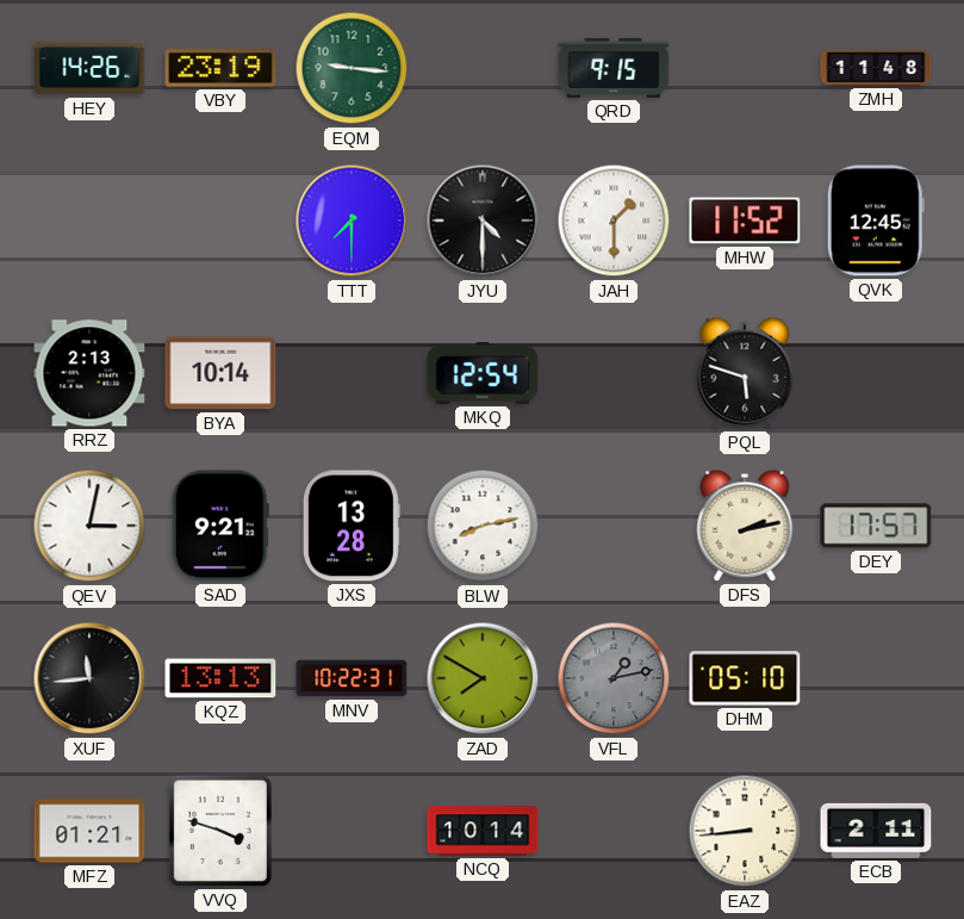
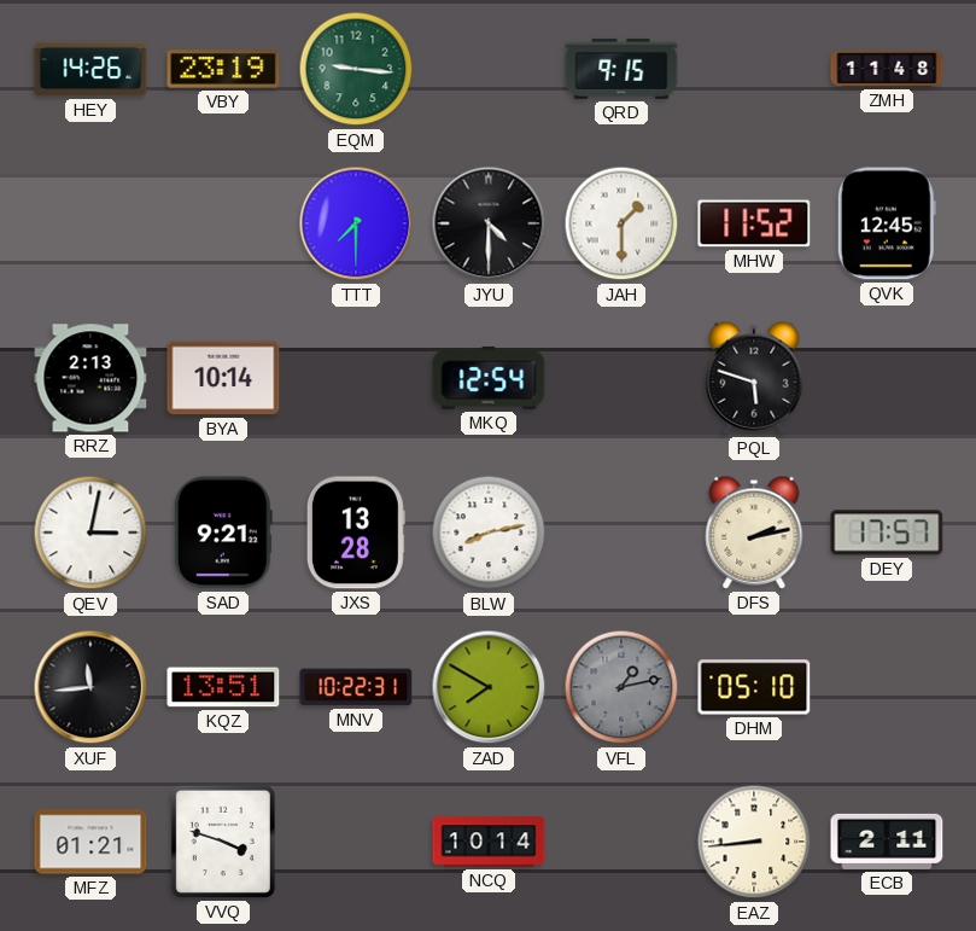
KQZ: 13:13 -> 13:51 (223, 687)
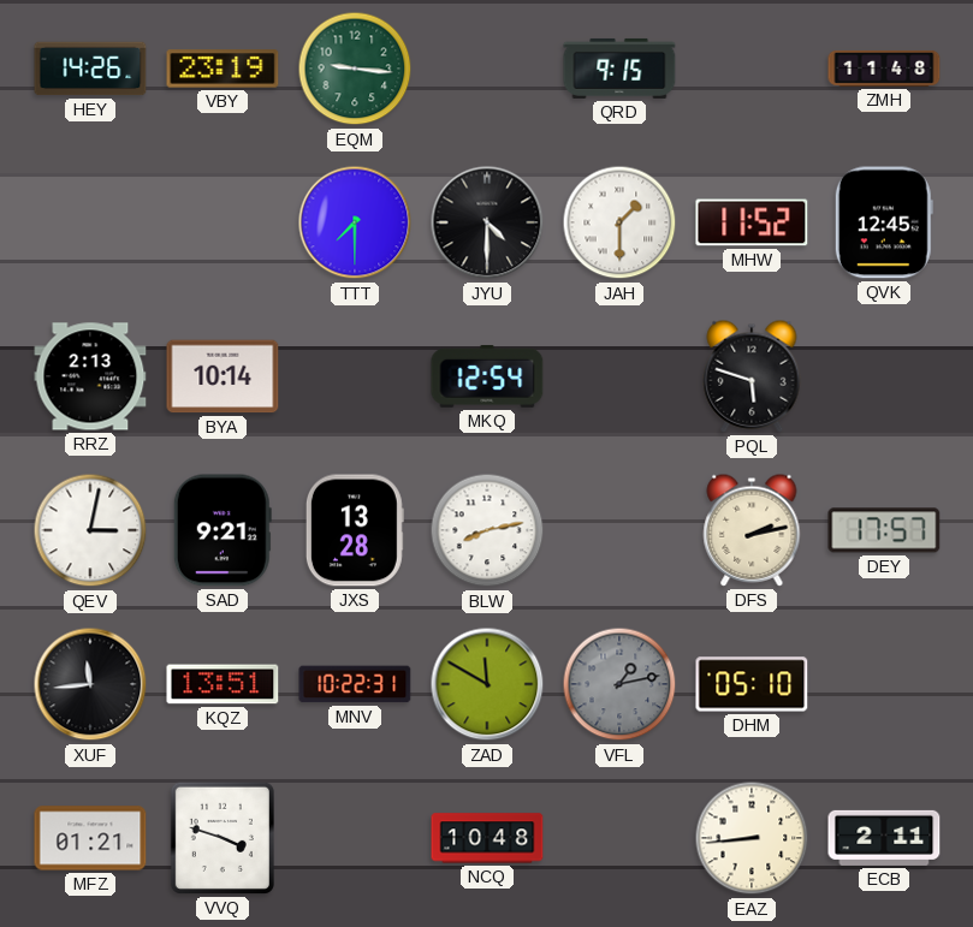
ZAD: 7:50 -> 11:50 (487, 684)
NCQ: 10:14 -> 10:48 (487, 838)
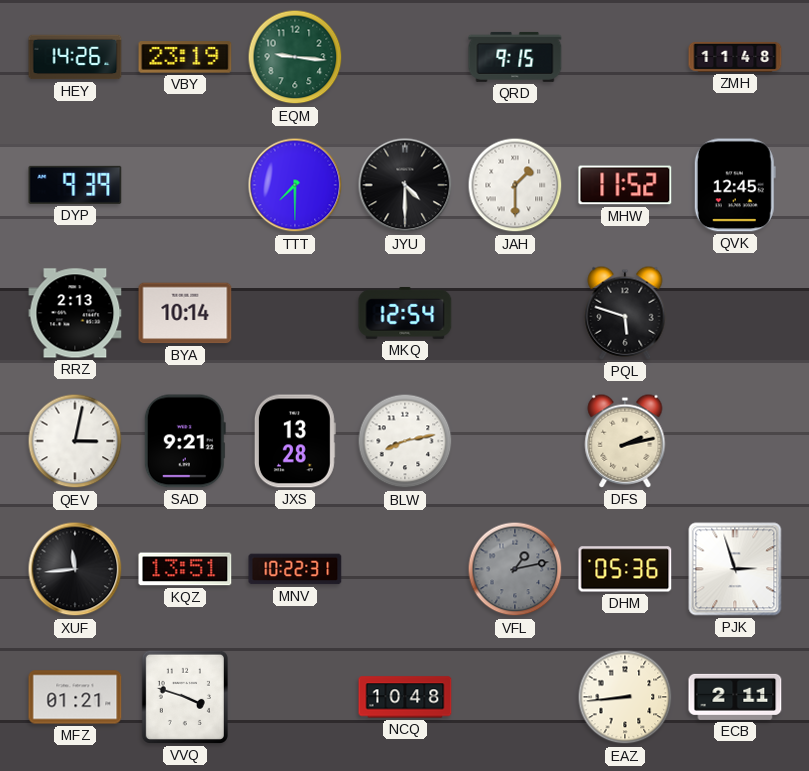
DYP: none -> 9:39 (75, 185)
DEY: 17:57 -> none (884, 530)
ZAD: 11:50 -> none (487, 684)
DHM: 05:10 -> 05:36 (625, 569)
PJK: none -> 2:57 (735, 569)
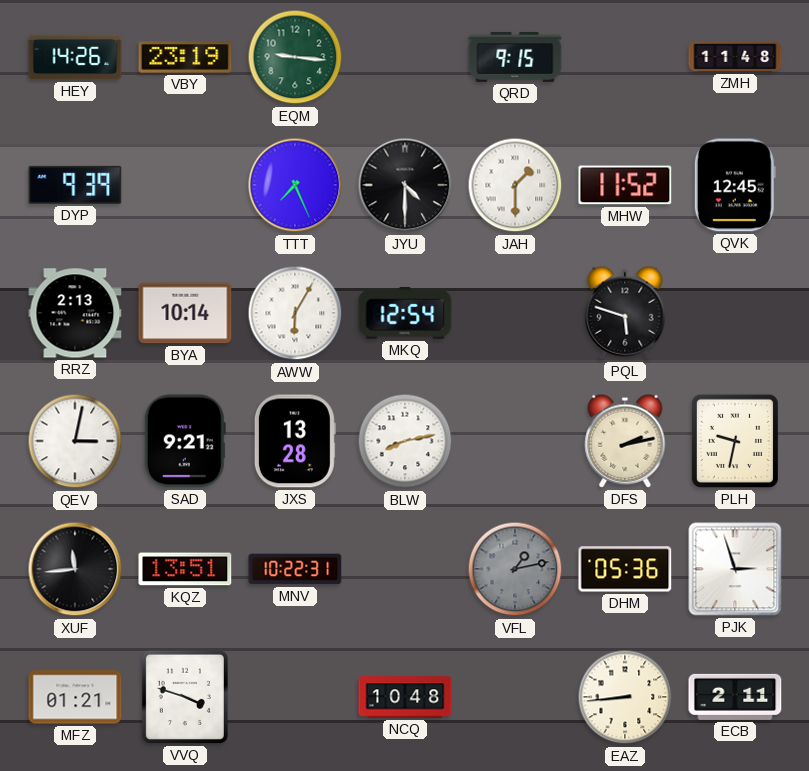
TTT: 7:30 -> 7:26 (295, 185)
AWW: none -> 6:05 (295, 313)
PLH: none -> 9:32 (735, 441)
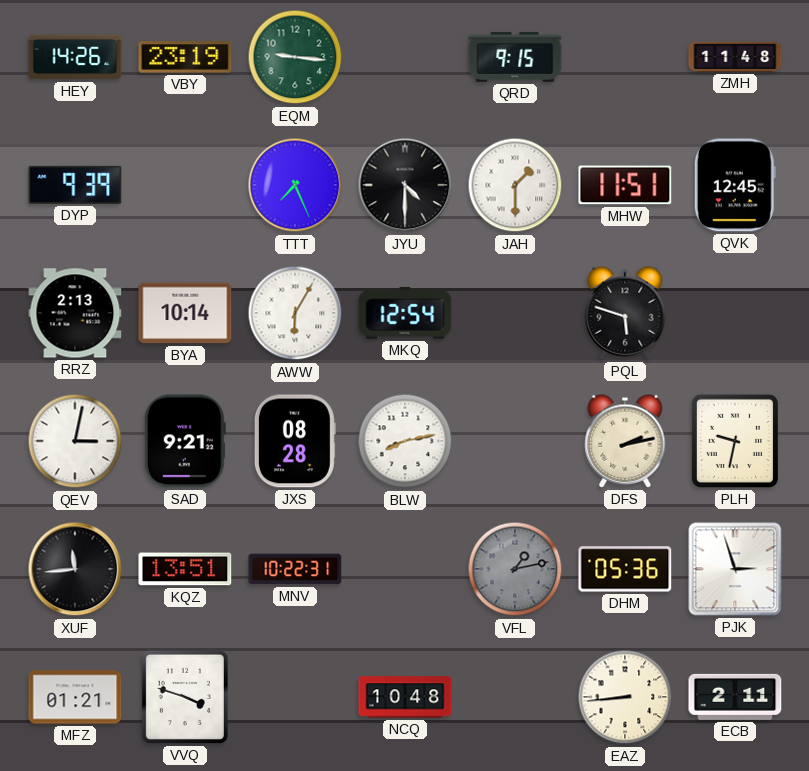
MHW: 11:52 -> 11:51 (625, 185)
JXS: 13:28 -> 08:28 (295, 441)
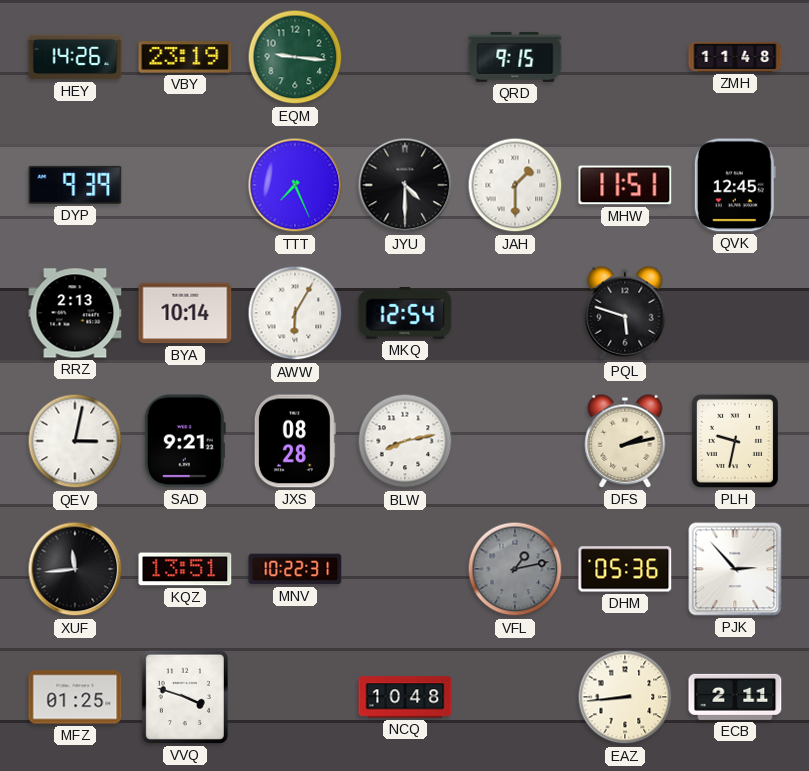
PJK: 2:57 -> 2:53 (735, 569)
MFZ: 01:21 -> 01:25 (75, 697)
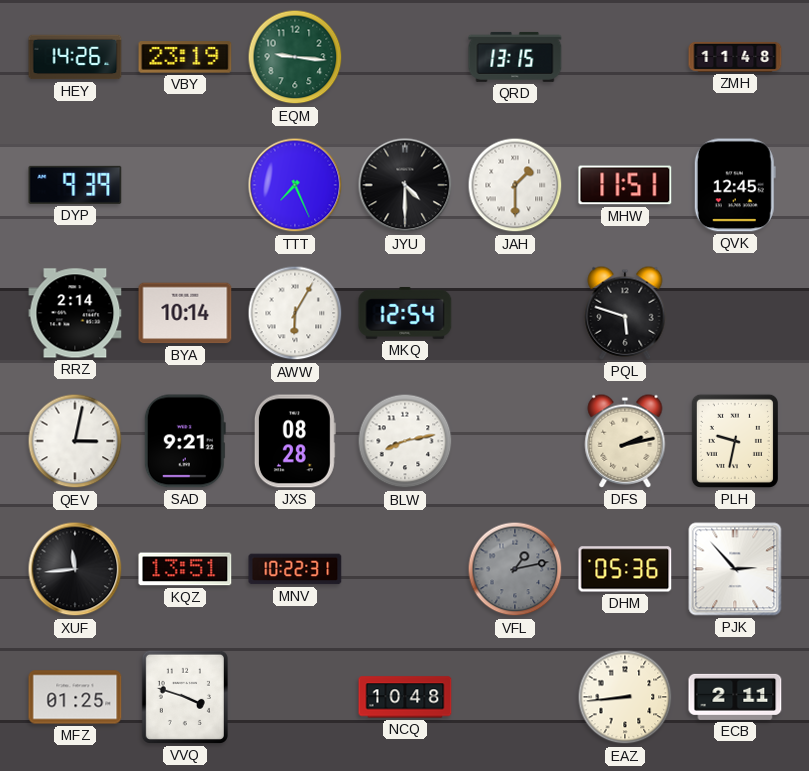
QRD: 9:15 -> 13:15 (515, 57)
RRZ: 2:13 -> 2:14 (75, 313)
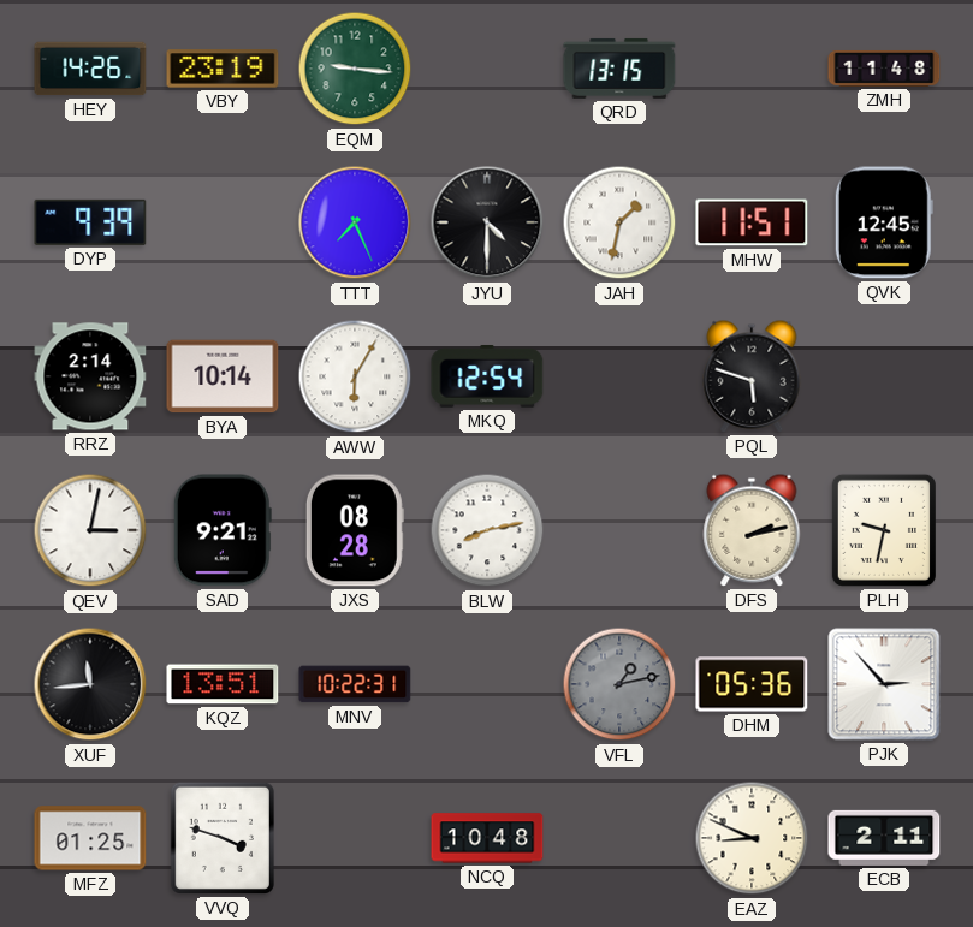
JAH: 1:30 -> 1:32 (619, 222)
EAZ: 8:44 -> 8:49 (752, 838)
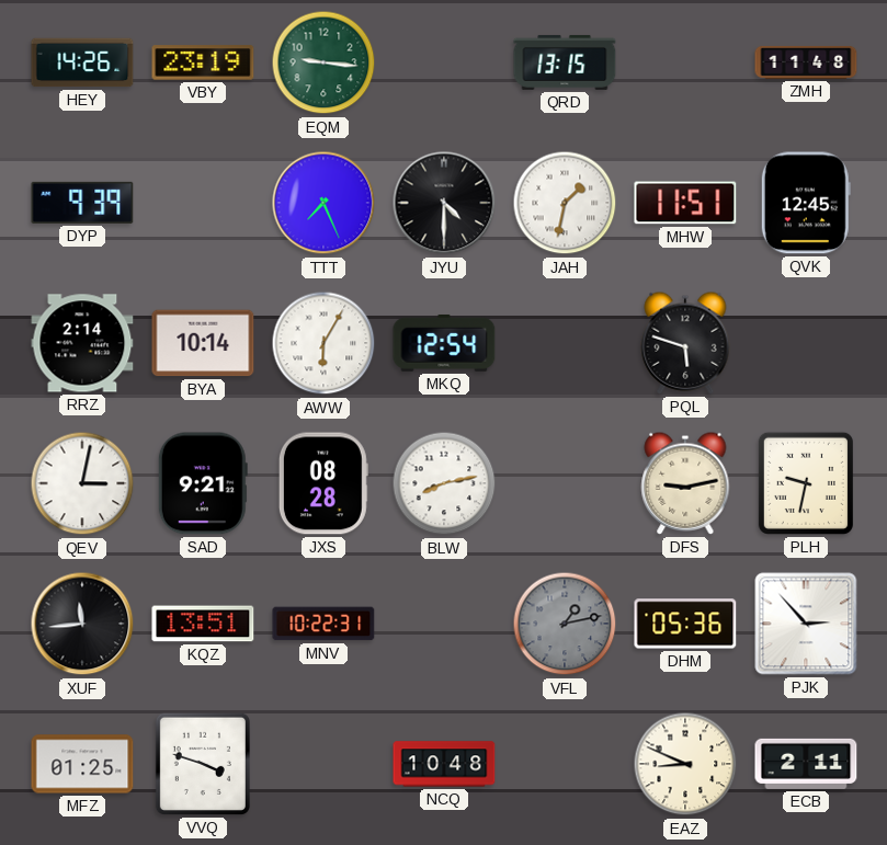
DFS: 2:13 -> 9:13 (685, 483)
